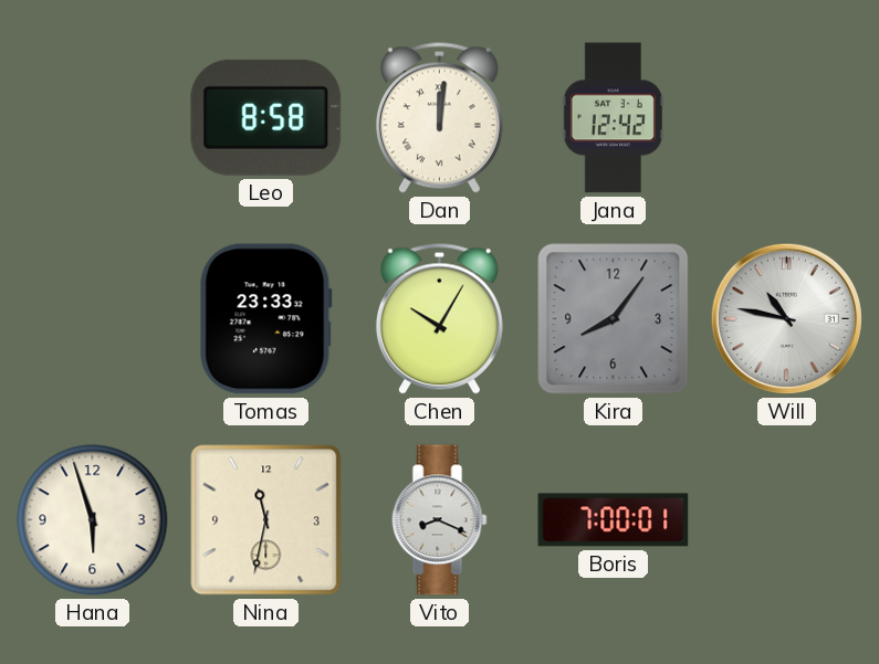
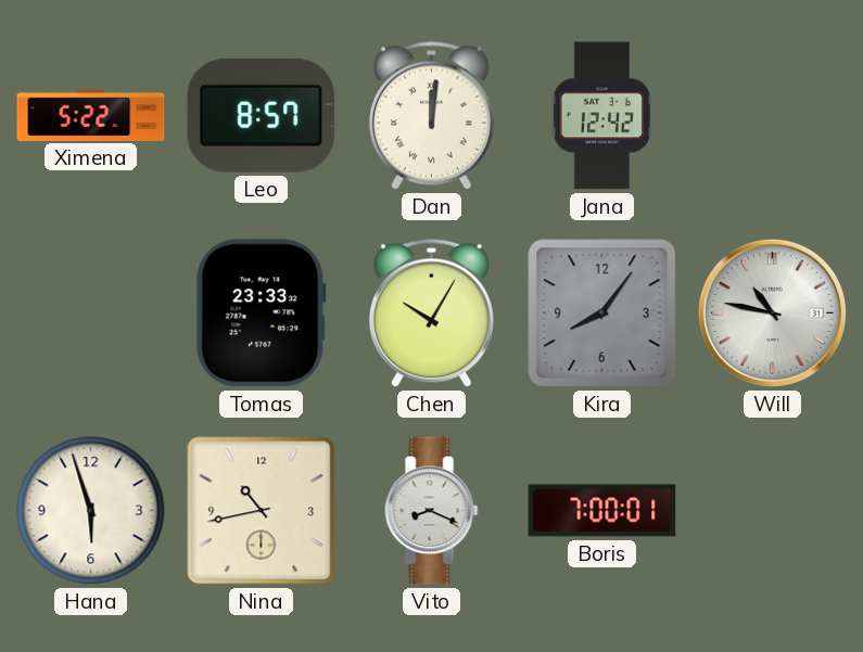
Ximena: none -> 5:22 (91, 115)
Leo: 8:58 -> 8:57 (262, 115)
Nina: 11:32 -> 10:43 (262, 511)
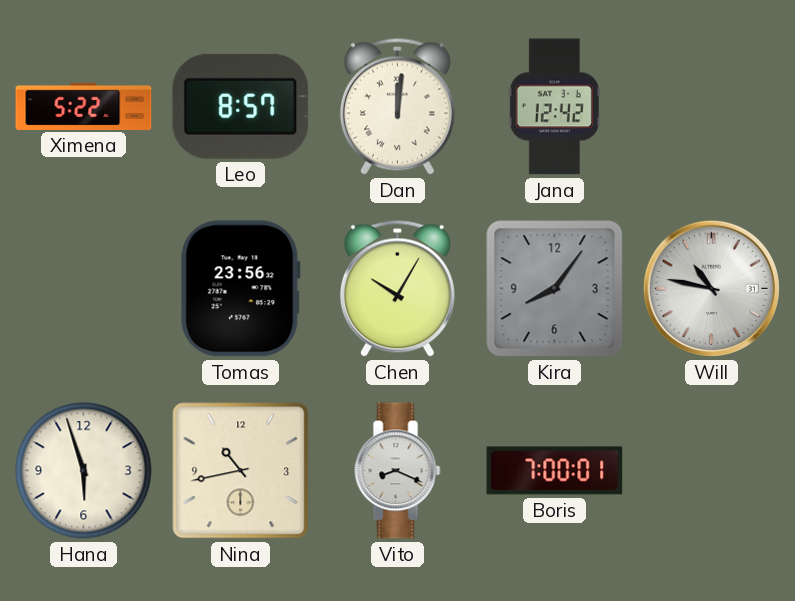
Tomas: 23:33 -> 23:56 (240, 289)
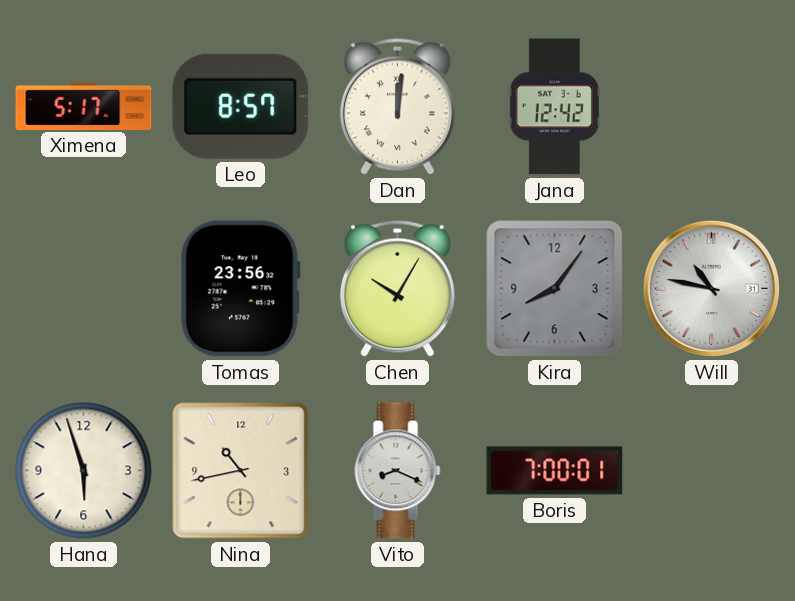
Ximena: 5:22 -> 5:17 (84, 106)
